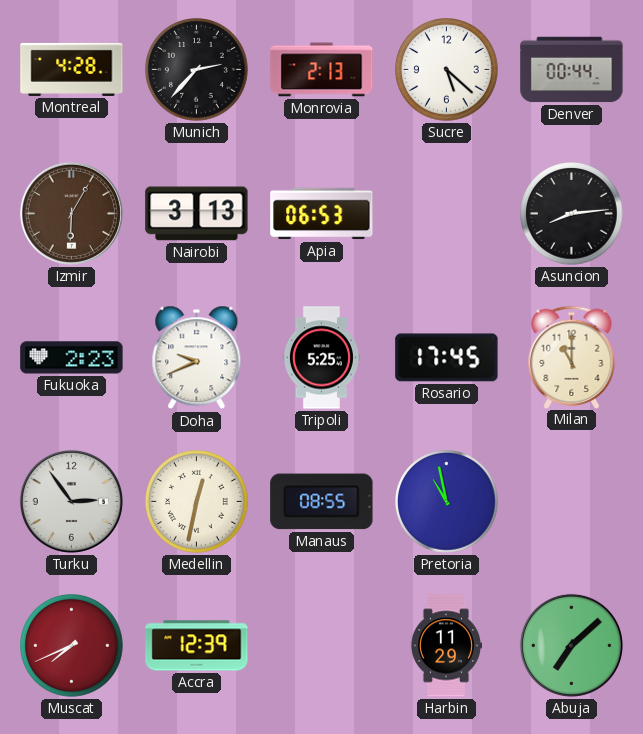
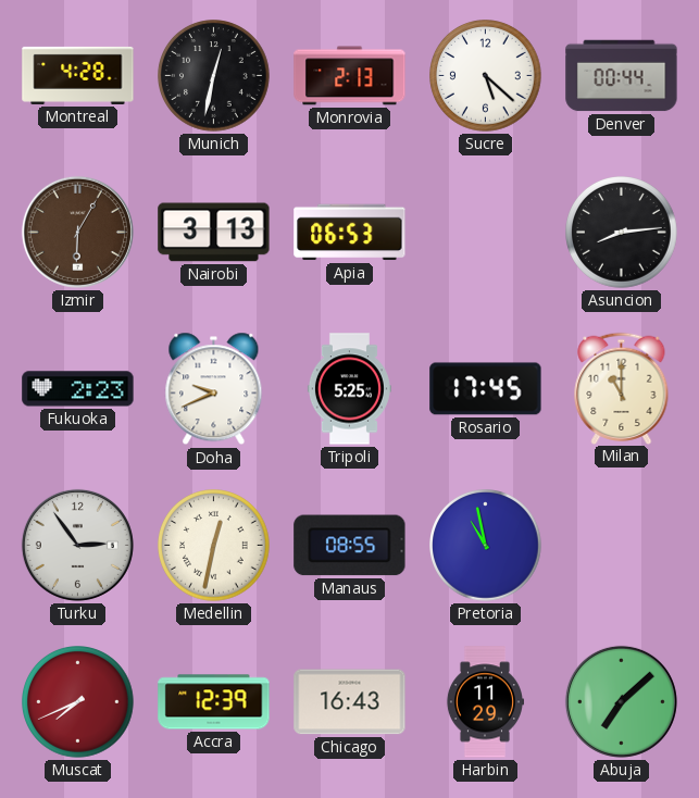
Munich: 2:37 -> 12:32 (214, 76)
Chicago: none -> 16:43 (350, 702)
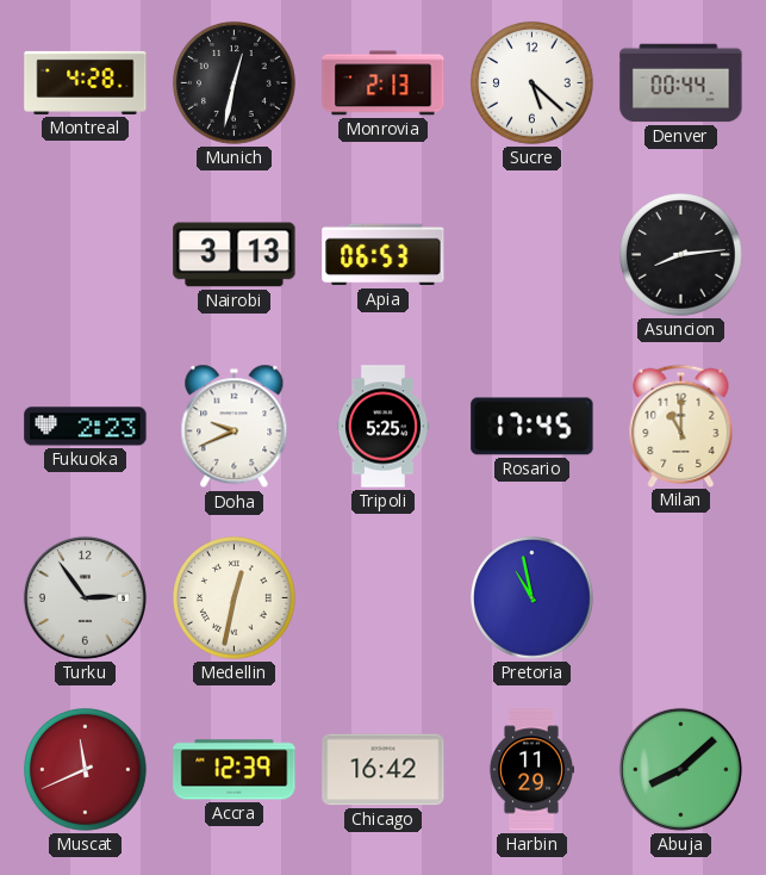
Izmir: 6:05 -> none (77, 232)
Manaus: 08:55 -> none (350, 546)
Muscat: 7:41 -> 11:41 (86, 770)
Chicago: 16:43 -> 16:42 (384, 770)
Abuja: 7:08 -> 8:08 (680, 769)
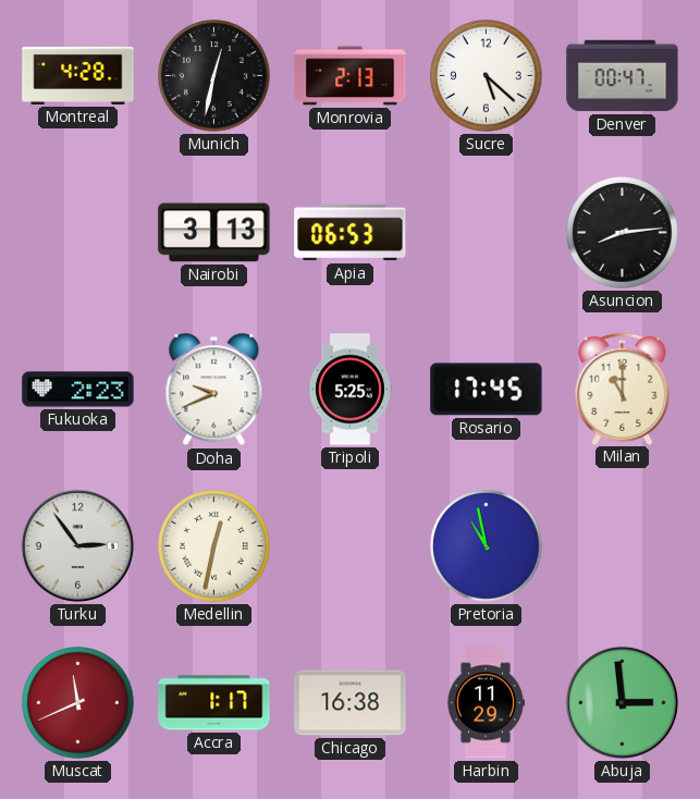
Denver: 00:44 -> 00:47 (623, 76)
Accra: 12:39 -> 1:17 (214, 703)
Chicago: 16:42 -> 16:38 (351, 703)
Abuja: 8:08 -> 2:59 (622, 702)
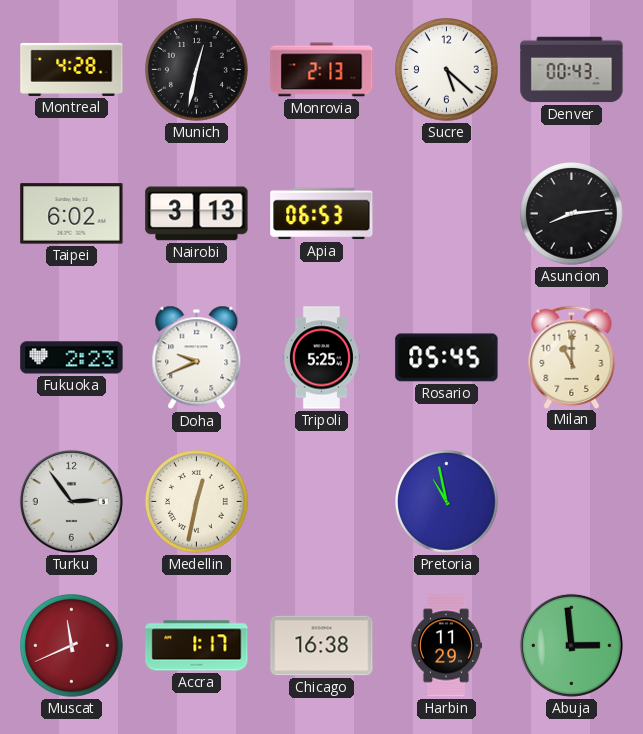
Denver: 00:47 -> 00:43 (572, 70)
Taipei: none -> 6:02 (72, 214)
Rosario: 17:45 -> 05:45 (447, 358)
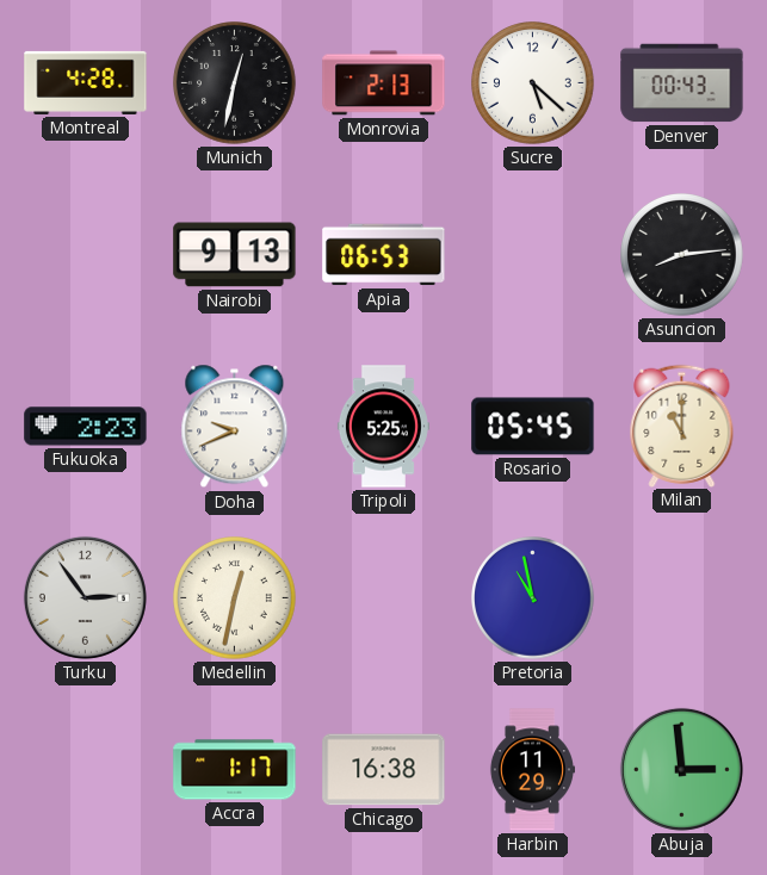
Taipei: 6:02 -> none (72, 214)
Nairobi: 3:13 -> 9:13 (235, 255)
Muscat: 11:41 -> none (72, 646)
